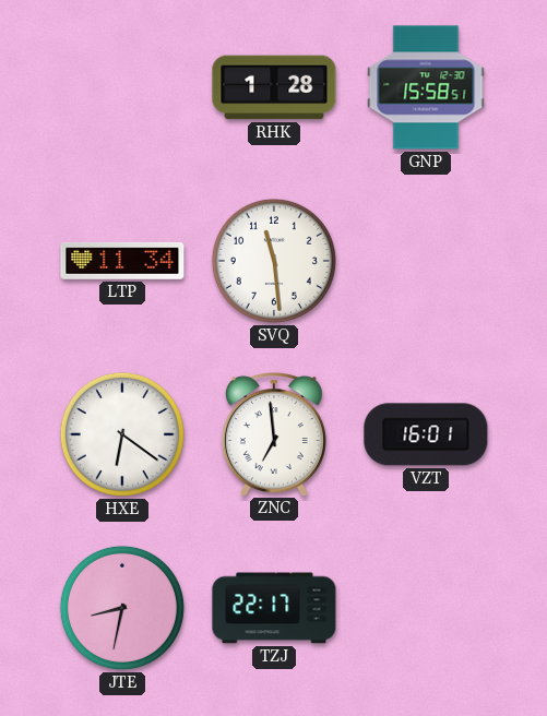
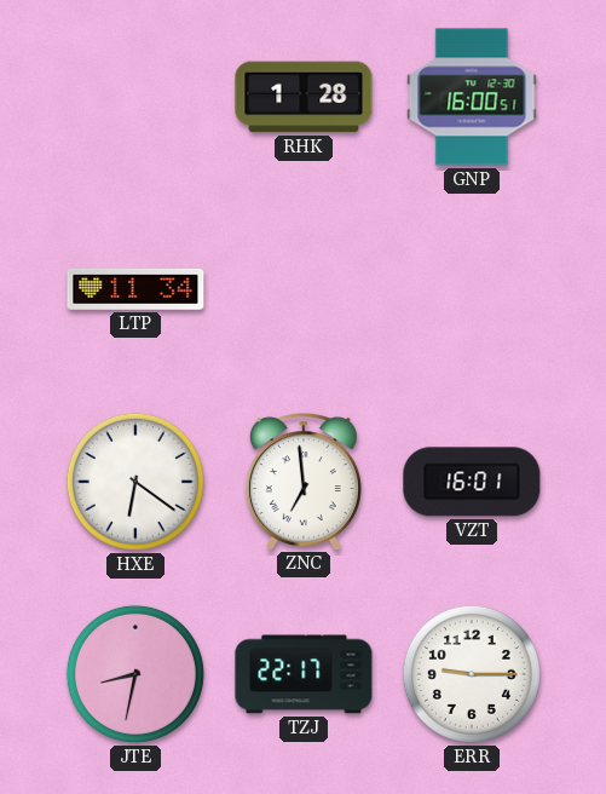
GNP: 15:58 -> 16:00 (472, 97)
SVQ: 11:29 -> none (274, 261)
ERR: none -> 9:15 (472, 674)
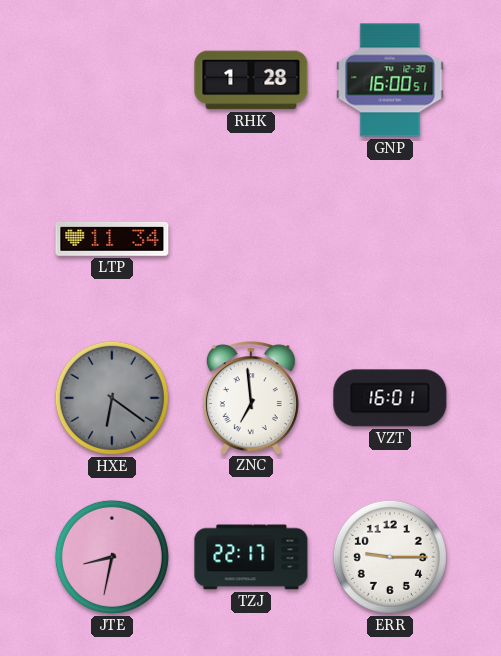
HXE dial: white -> grey (112, 398)
